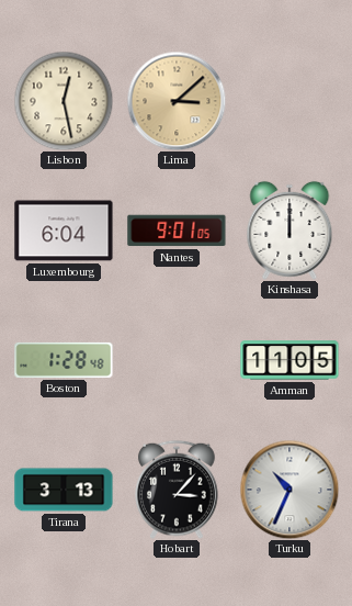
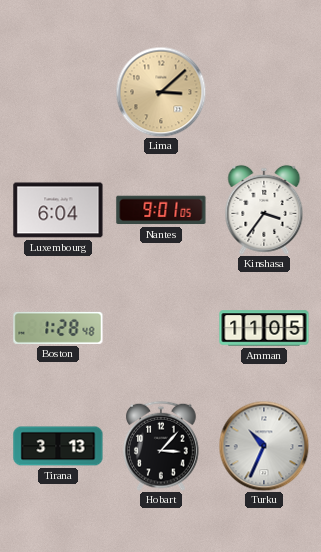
Lisbon: 12:28 -> none (64, 101)
Kinshasa: 12:00 -> 3:36 (264, 210)
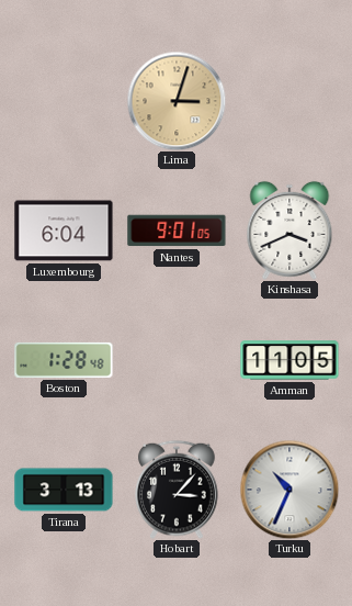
Lima: 3:08 -> 3:03 (177, 101)
Kinshasa: 3:36 -> 3:41 (289, 231)
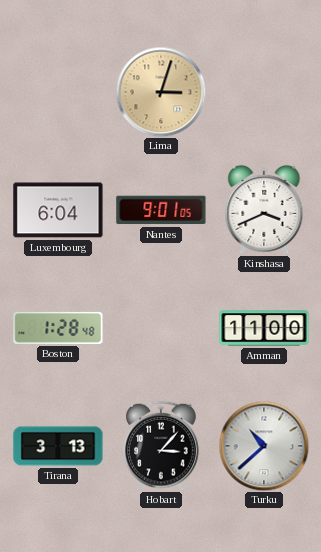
Amman: 11:05 -> 11:00 (264, 328)
Turku: 10:34 -> 10:38 (264, 446)
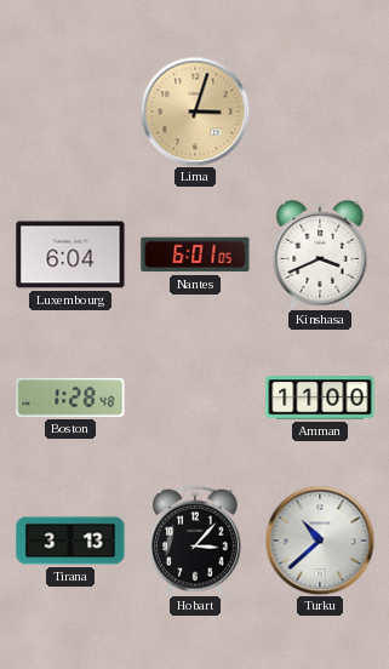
Nantes: 9:01 -> 6:01 (195, 255)
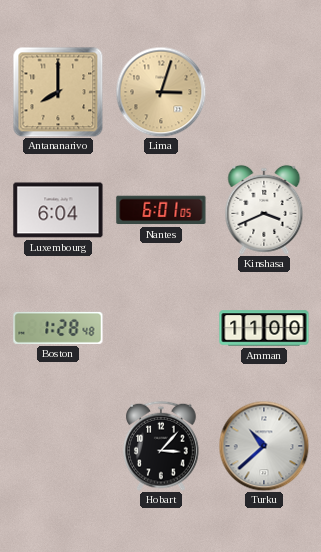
Antananarivo: none -> 8:00 (58, 92)
Tirana: 3:13 -> none (70, 541)
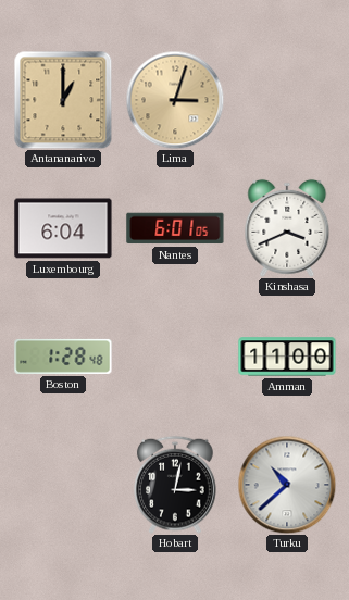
Antananarivo: 8:00 -> 1:00 (63, 100)
Hobart: 3:07 -> 3:02 (176, 485)
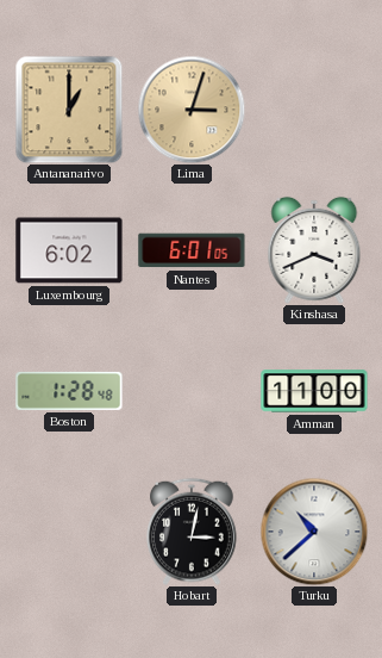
Luxembourg: 6:04 -> 6:02 (69, 250)
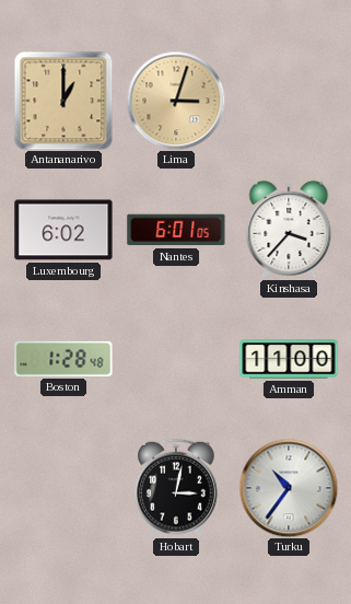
Kinshasa: 3:41 -> 3:37 (289, 230)
Turku: 10:38 -> 10:36 (289, 488)
